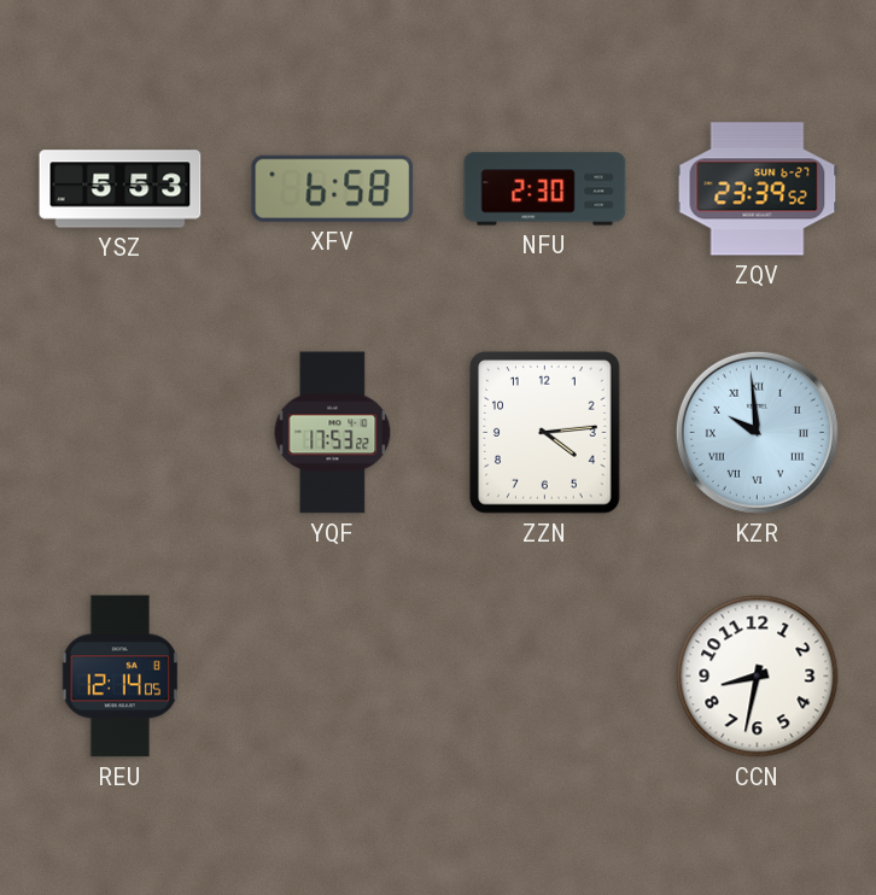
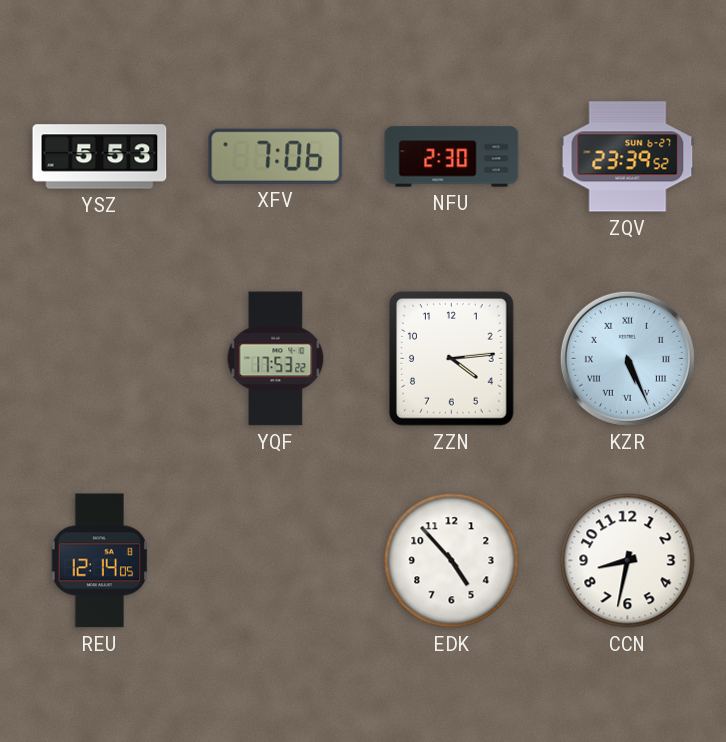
XFV: 6:58 -> 7:06 (276, 156)
KZR: 9:59 -> 5:26 (627, 358)
EDK: none -> 4:53 (452, 561)
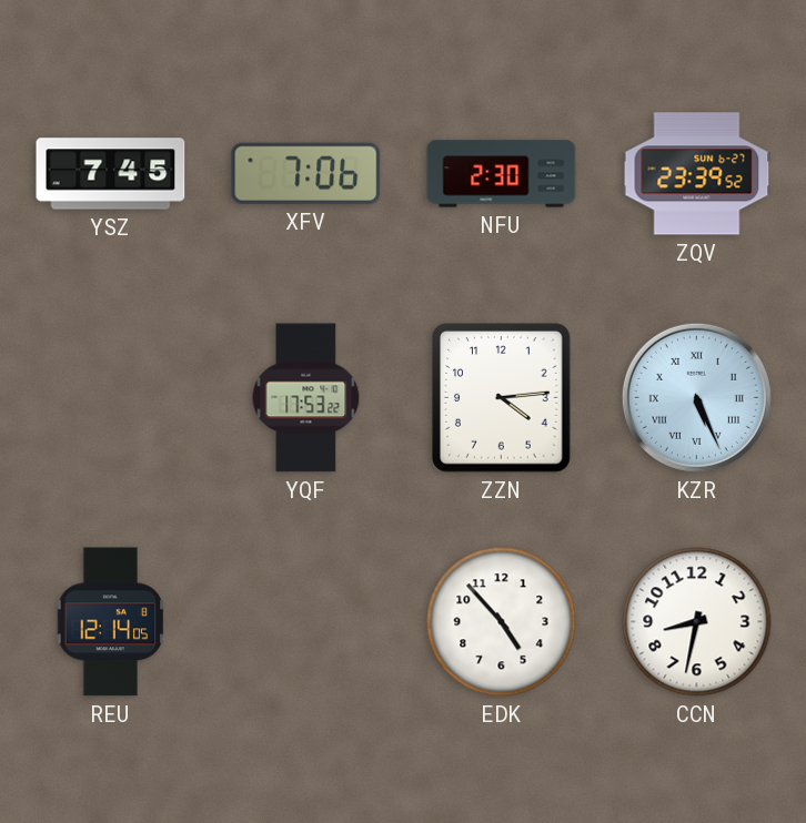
YSZ: 5:53 -> 7:45 (111, 174)
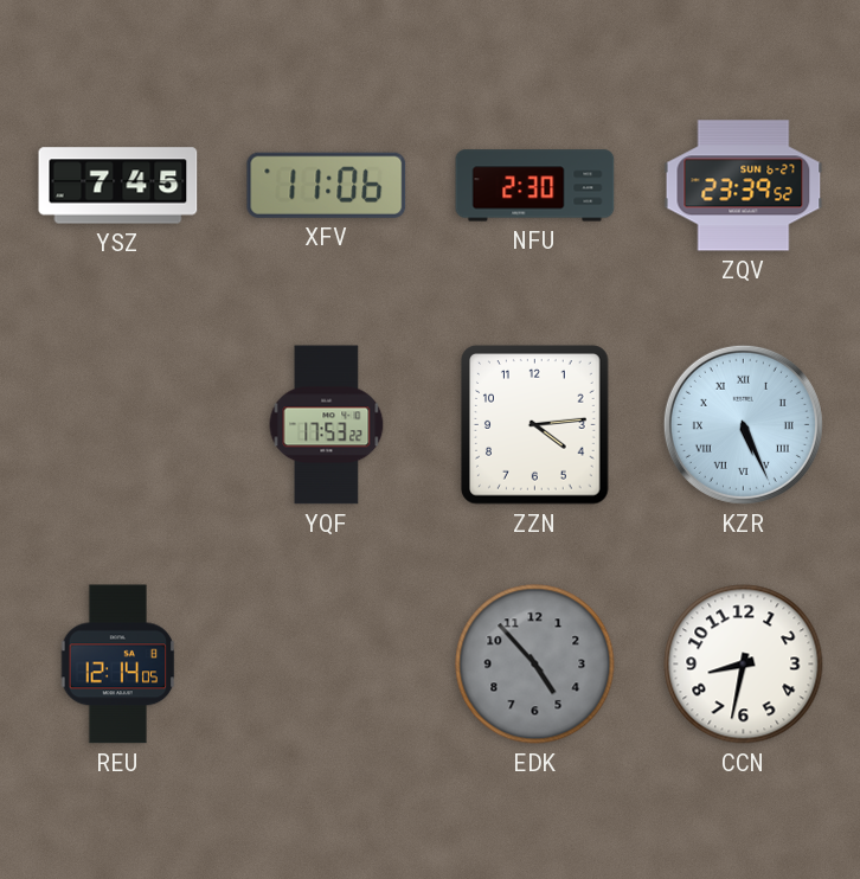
XFV: 7:06 -> 11:06 (327, 185)
EDK dial: white -> grey (535, 665)
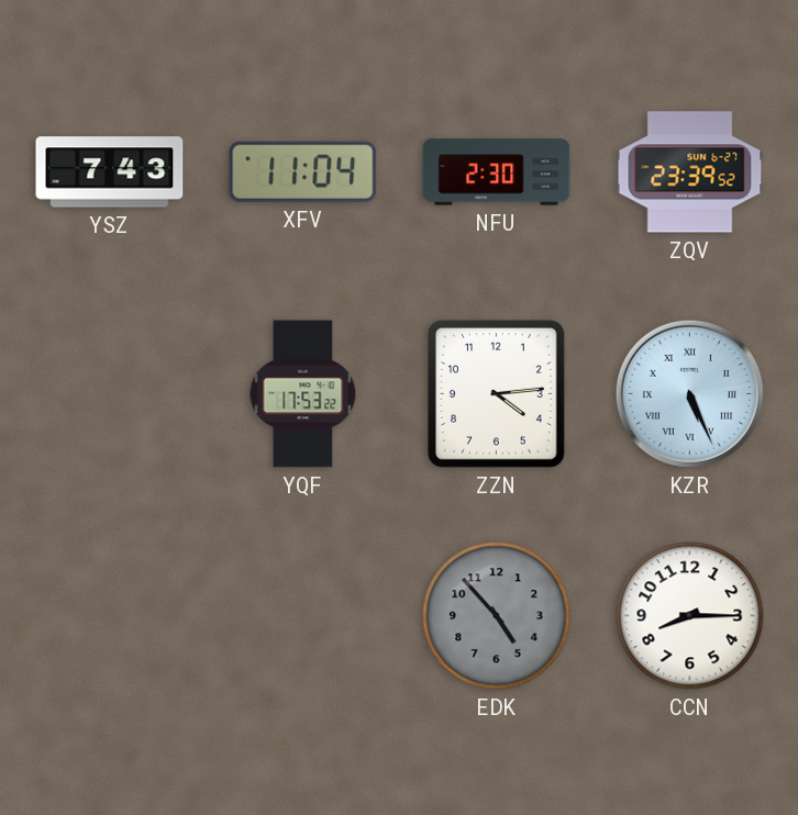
YSZ: 7:45 -> 7:43 (110, 172)
XFV: 11:06 -> 11:04 (303, 171)
REU: 12:14 -> none (118, 665)
CCN: 8:32 -> 8:15 (690, 616)
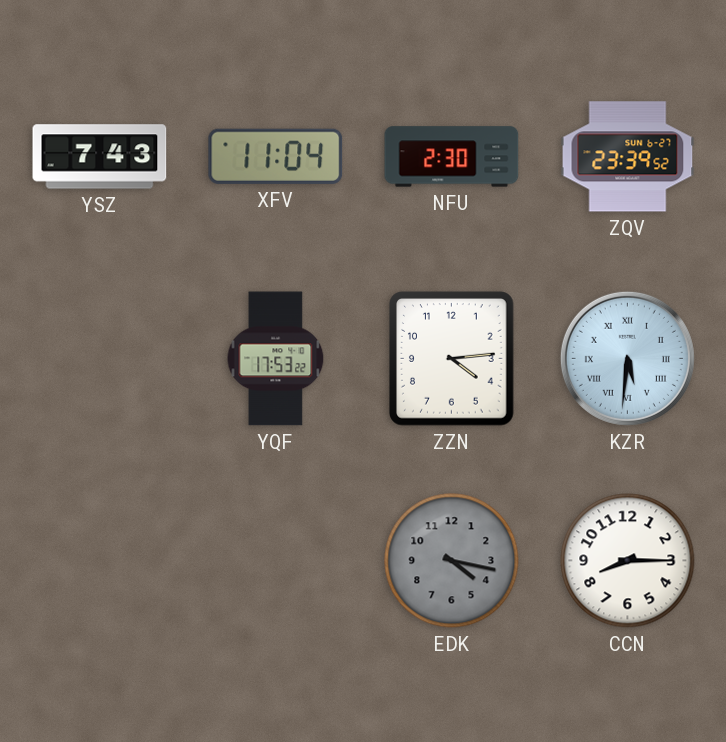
KZR: 5:26 -> 5:31 (627, 358)
EDK: 4:53 -> 4:17 (452, 561)
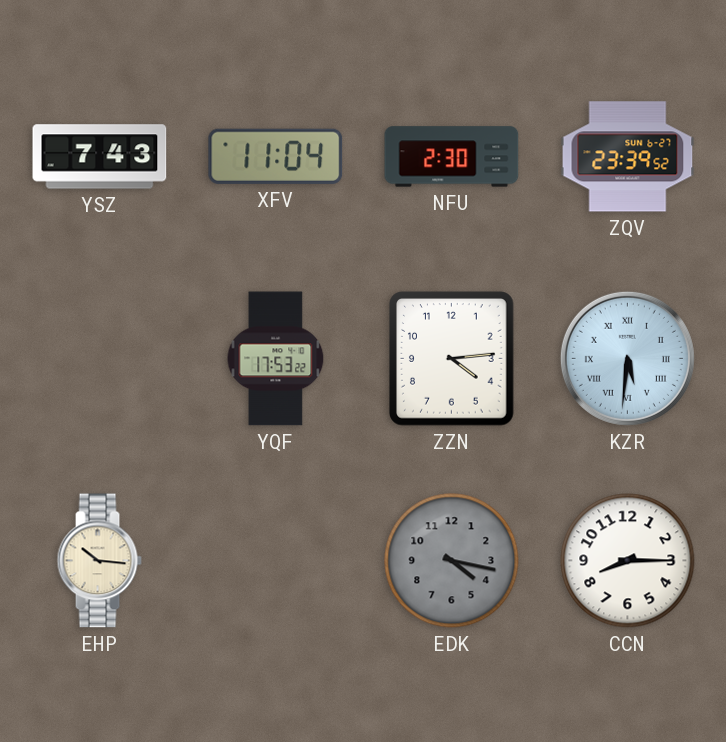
EHP: none -> 10:16 (99, 561)
